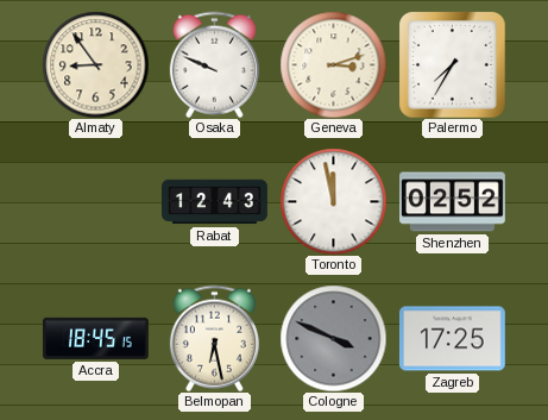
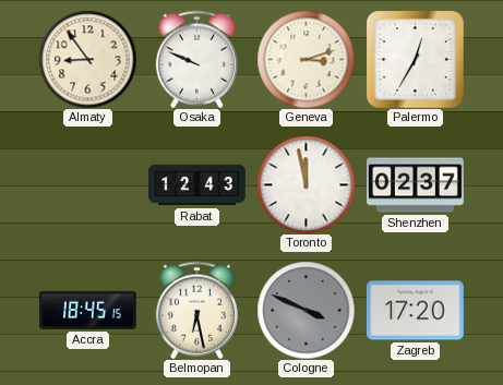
Palermo: 7:35 -> 12:35 (415, 59)
Shenzhen: 02:52 -> 02:37 (416, 185)
Zagreb: 17:25 -> 17:20 (415, 311)
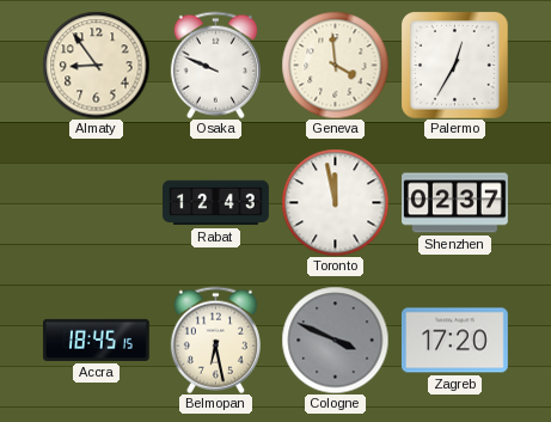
Geneva: 3:12 -> 3:59 (335, 65)
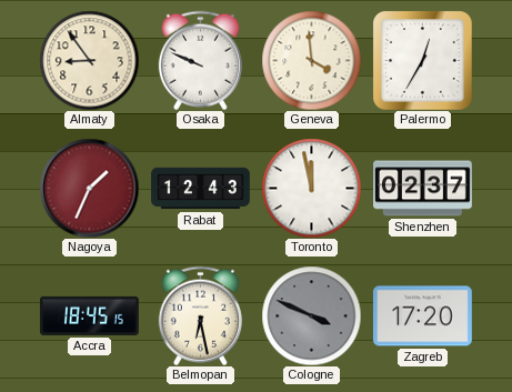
Nagoya: none -> 1:34 (89, 188)
